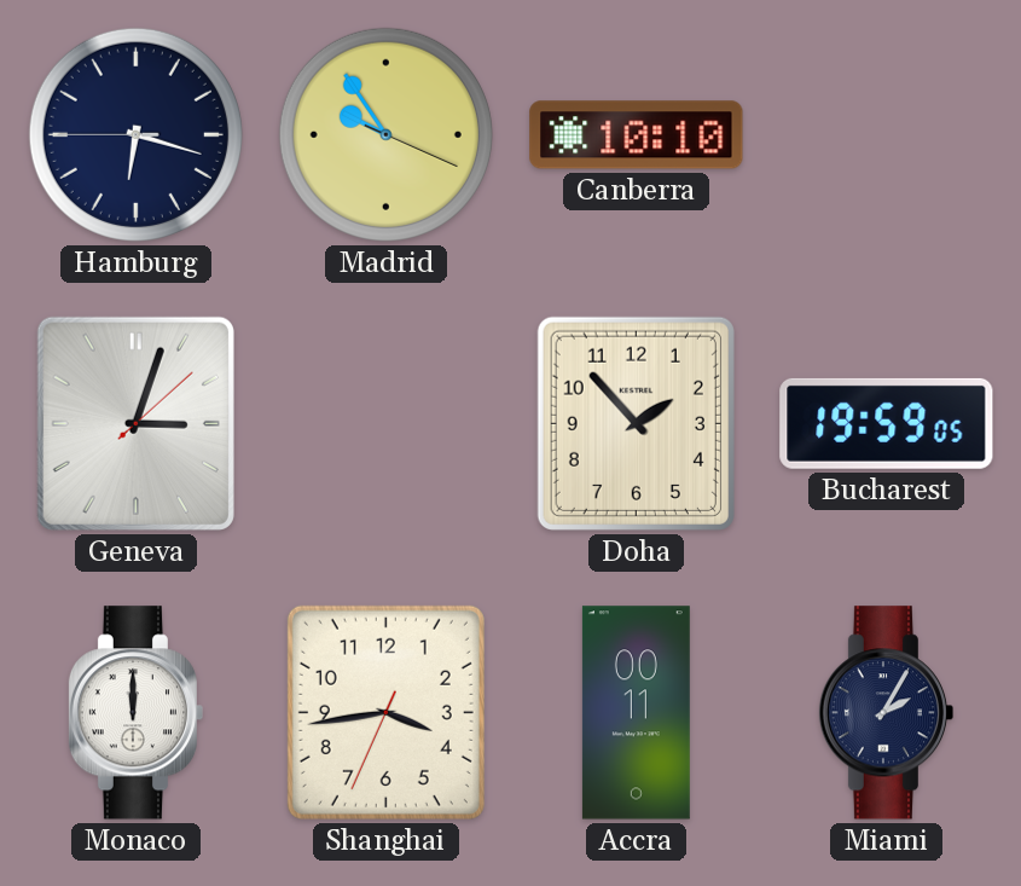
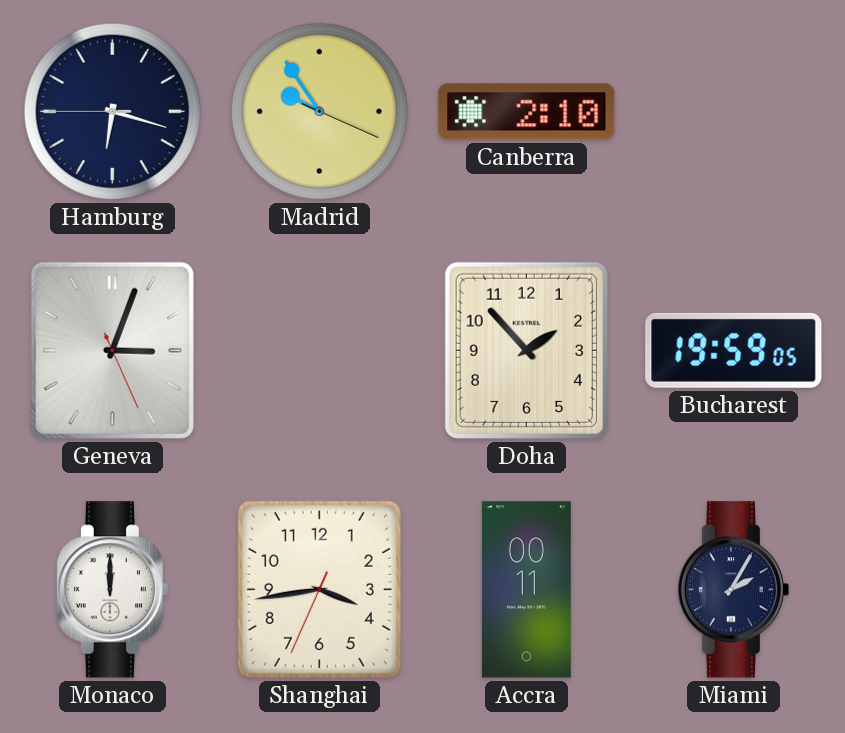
Canberra: 10:10 -> 2:10 (527, 112)
Geneva: 3:03:08 -> 3:03:26 (112, 350)
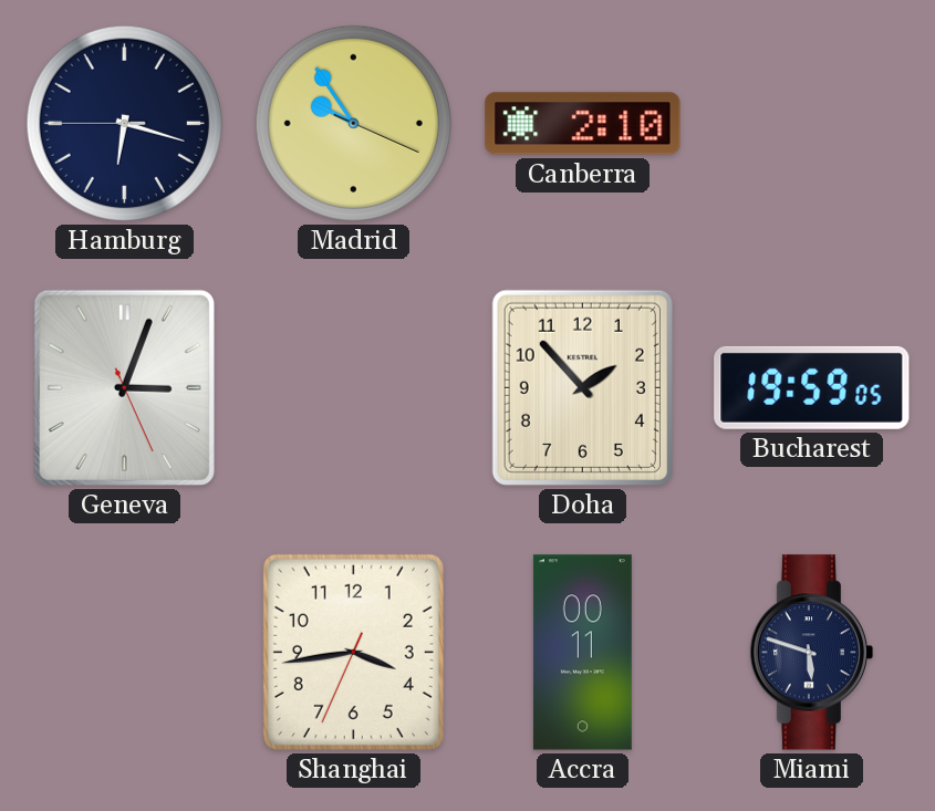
Monaco: 12:00 -> none (112, 590)
Miami: 2:05 -> 5:48 (811, 653)
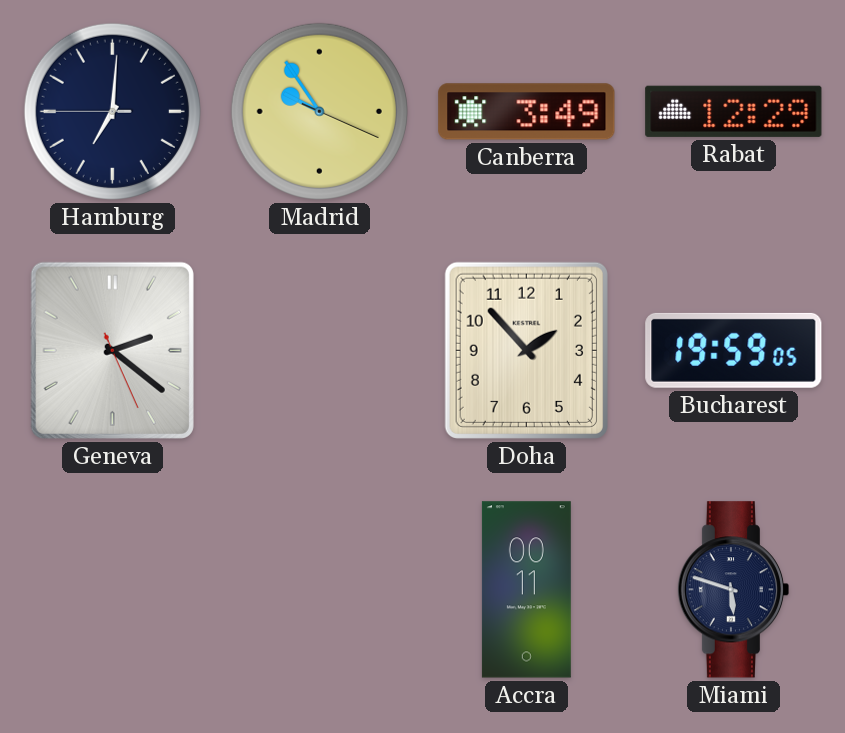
Hamburg: 6:17 -> 7:00 (112, 111)
Canberra: 2:10 -> 3:49 (527, 112)
Rabat: none -> 12:29 (734, 111)
Geneva: 3:03 -> 2:21 (112, 350)
Shanghai: 3:43 -> none (353, 652)
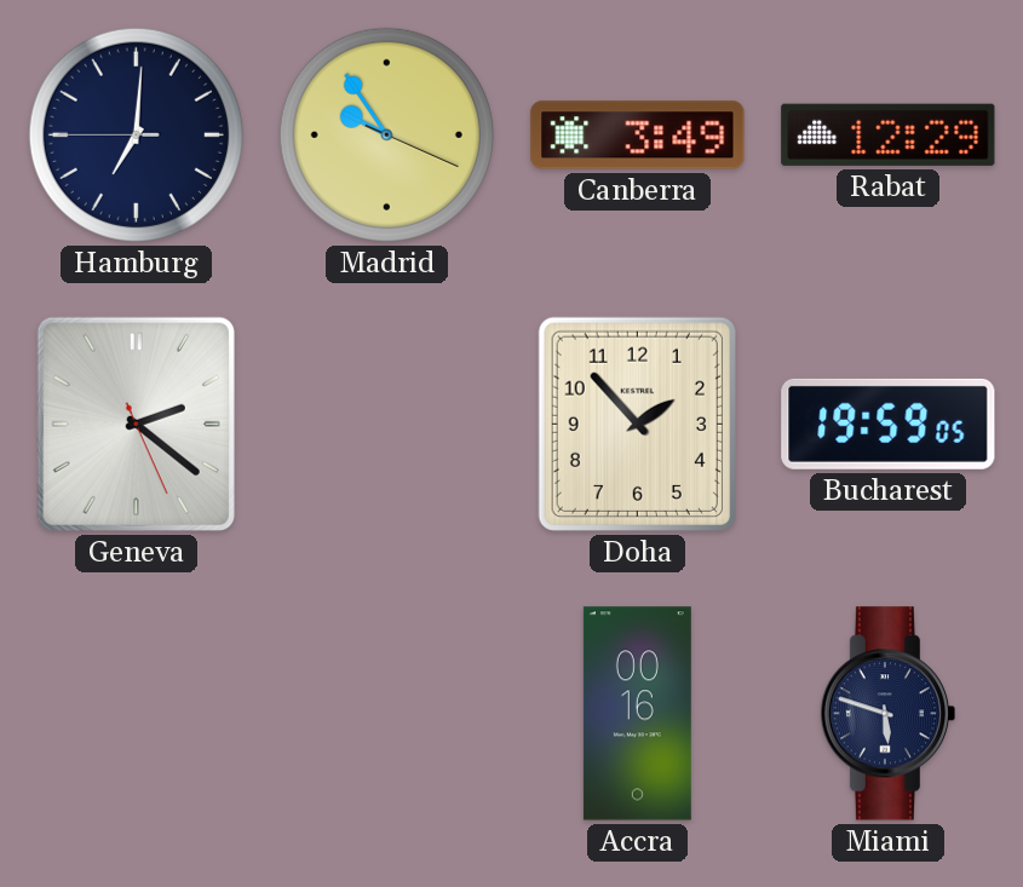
Accra: 00:11 -> 00:16 (637, 714)
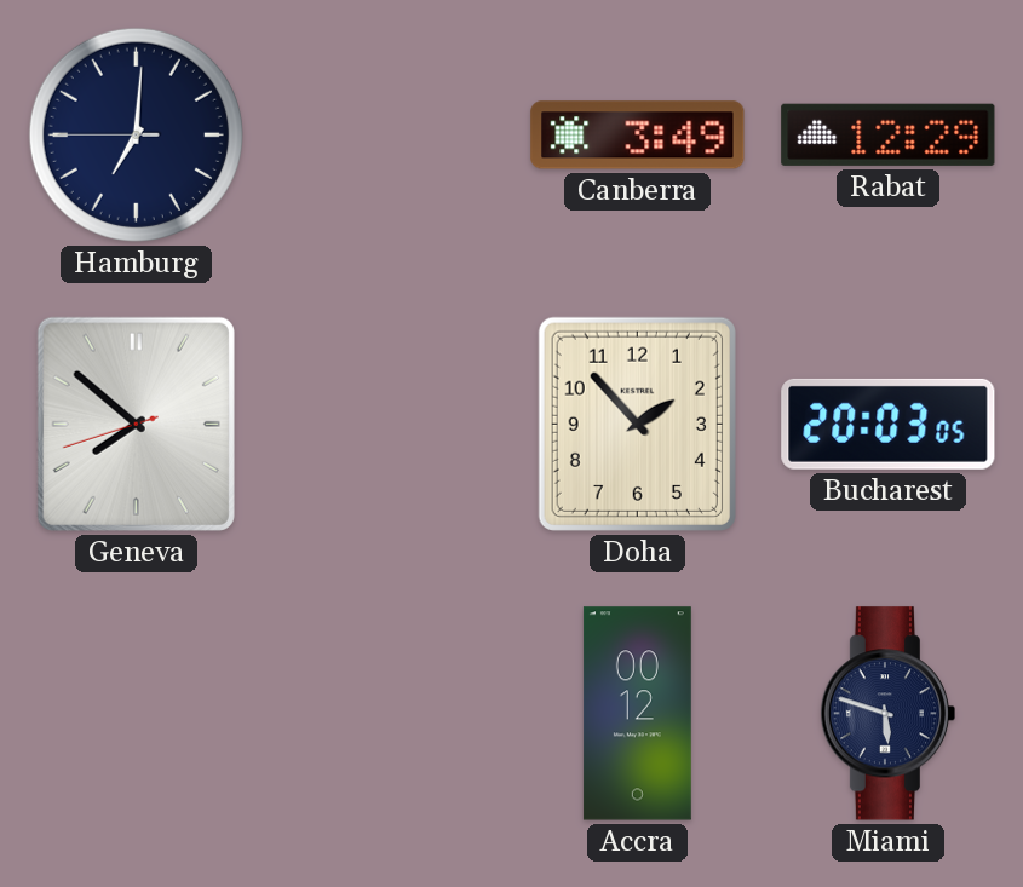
Madrid: 9:54 -> none (386, 134)
Geneva: 2:21 -> 7:51 (136, 424)
Bucharest: 19:59 -> 20:03 (889, 424)
Accra: 00:16 -> 00:12 (637, 714)
